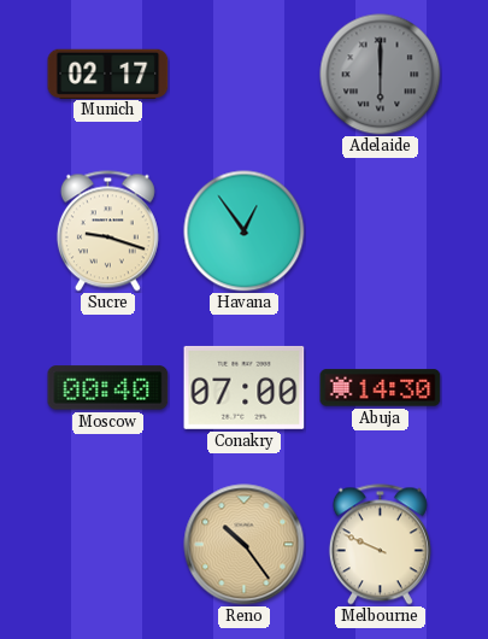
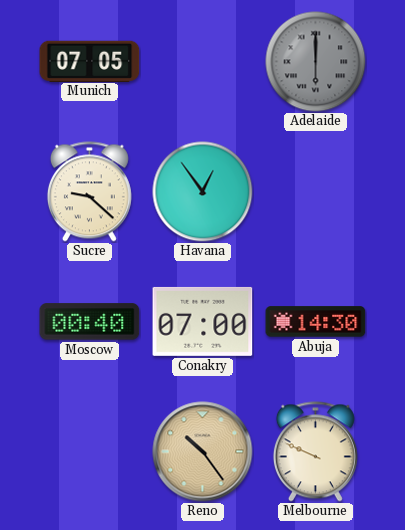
Munich: 02:17 -> 07:05 (90, 61)
Sucre: 9:18 -> 9:22 (89, 192)
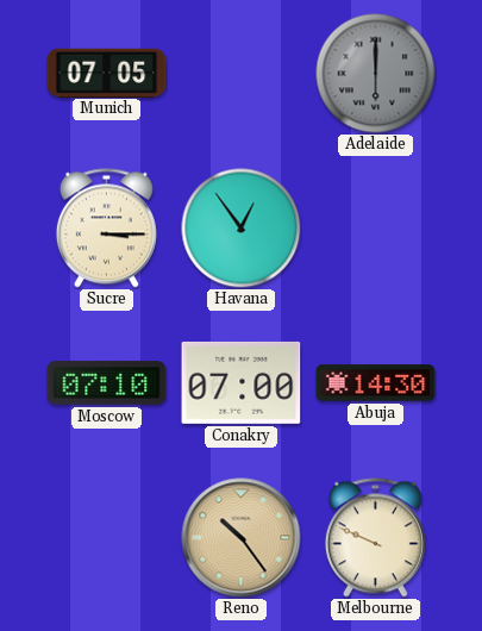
Sucre: 9:22 -> 3:15 (106, 229)
Moscow: 00:40 -> 07:10 (107, 383)
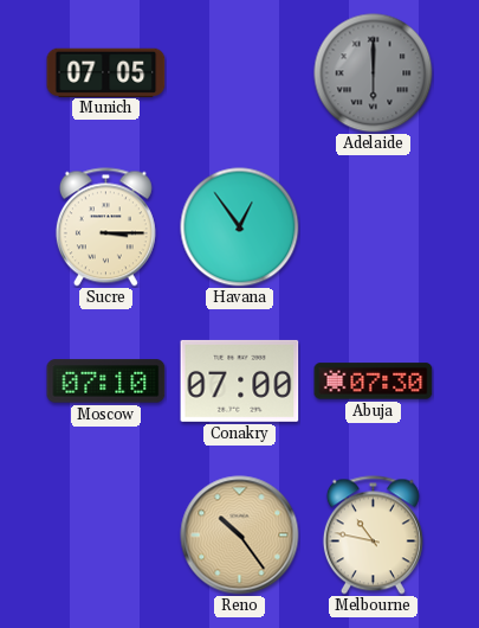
Abuja: 14:30 -> 07:30 (374, 382)
Melbourne: 9:49 -> 10:47 (373, 536)
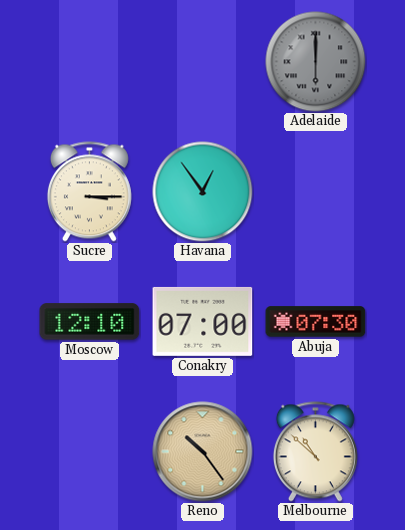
Munich: 07:05 -> none (106, 72)
Moscow: 07:10 -> 12:10 (90, 322)
Melbourne: 10:47 -> 10:52 (315, 452)
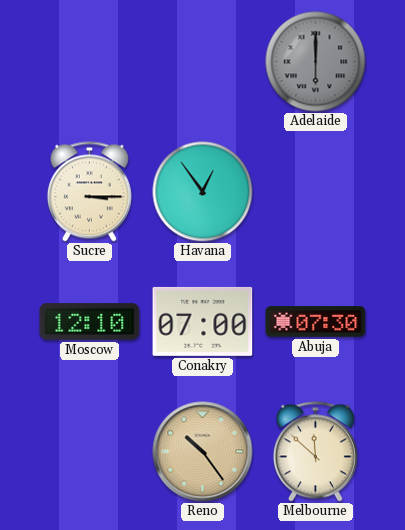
Melbourne: 10:52 -> 11:52 (315, 452)
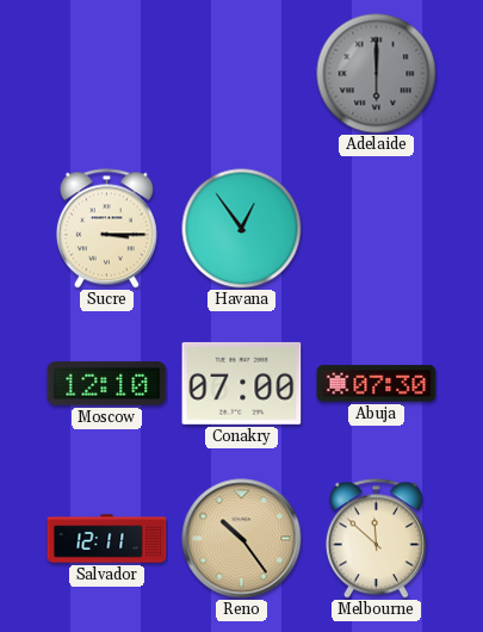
Salvador: none -> 12:11 (107, 539)
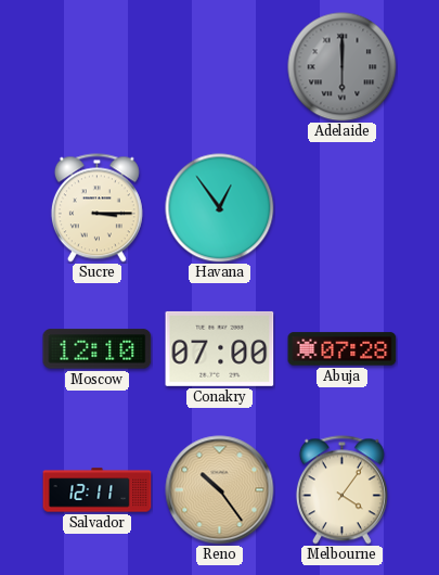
Abuja: 07:30 -> 07:28 (343, 349)
Melbourne: 11:52 -> 4:06 (341, 490)
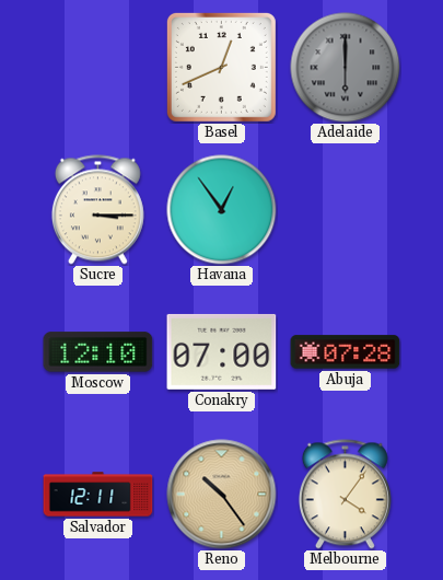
Basel: none -> 12:41 (221, 67)
